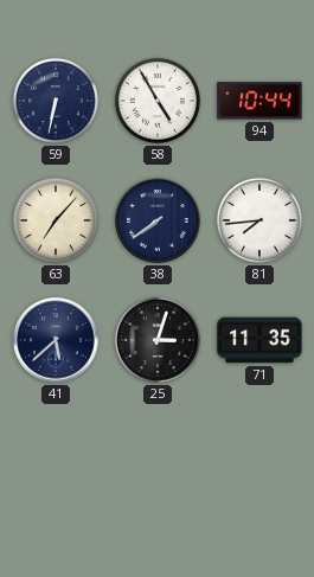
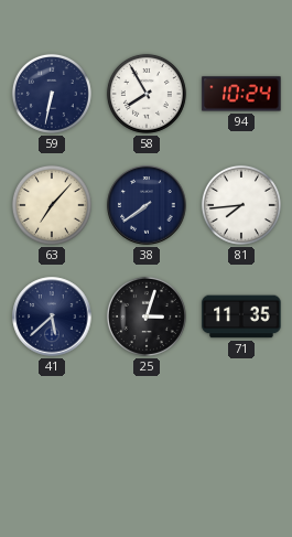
58: 4:55 -> 7:55 (147, 94)
94: 10:44 -> 10:24 (241, 94)
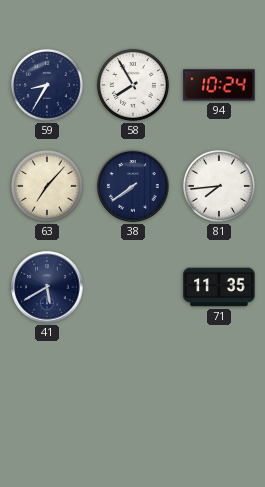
59: 6:32 -> 8:35 (47, 85)
41: 5:38 -> 5:40 (47, 287)
25: 3:03 -> none (147, 316)
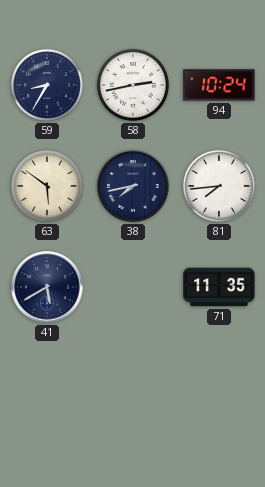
58: 7:55 -> 2:43 (133, 85)
63: 7:07 -> 5:51 (47, 186)
38: 7:39 -> 7:43 (133, 186)
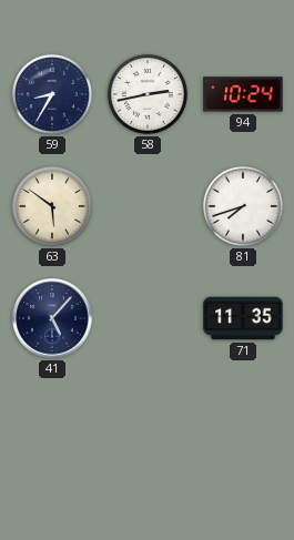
38: 7:43 -> none (133, 186)
81: 7:44 -> 7:42 (243, 206)
41: 5:40 -> 5:07 (52, 318)
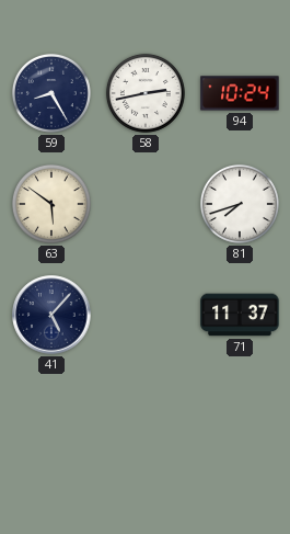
59: 8:35 -> 8:25 (51, 93)
71: 11:35 -> 11:37 (240, 315)
